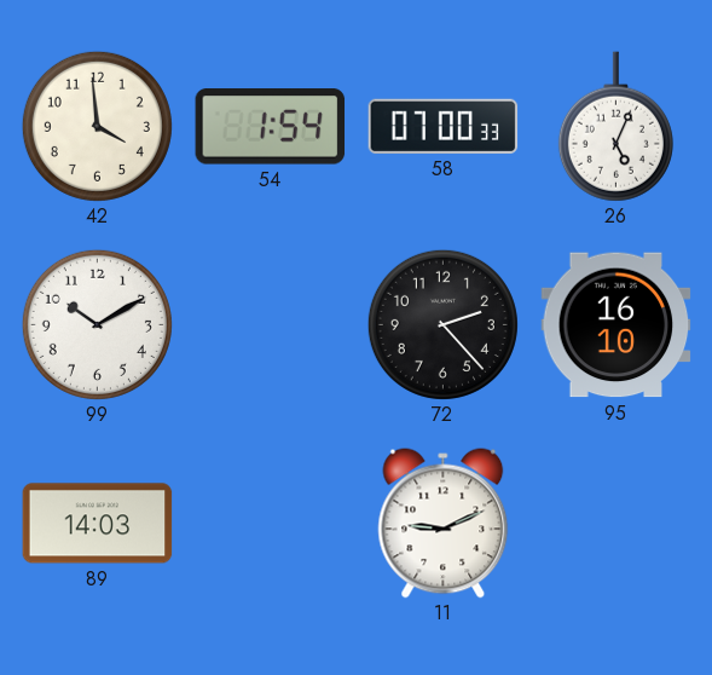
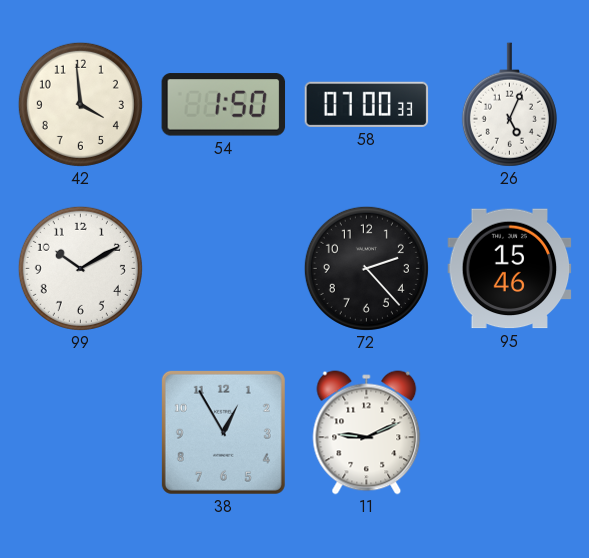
54: 1:54 -> 1:50 (224, 105)
95: 16:10 -> 15:46 (510, 269)
89: 14:03 -> none (98, 524)
38: none -> 12:55 (223, 432)
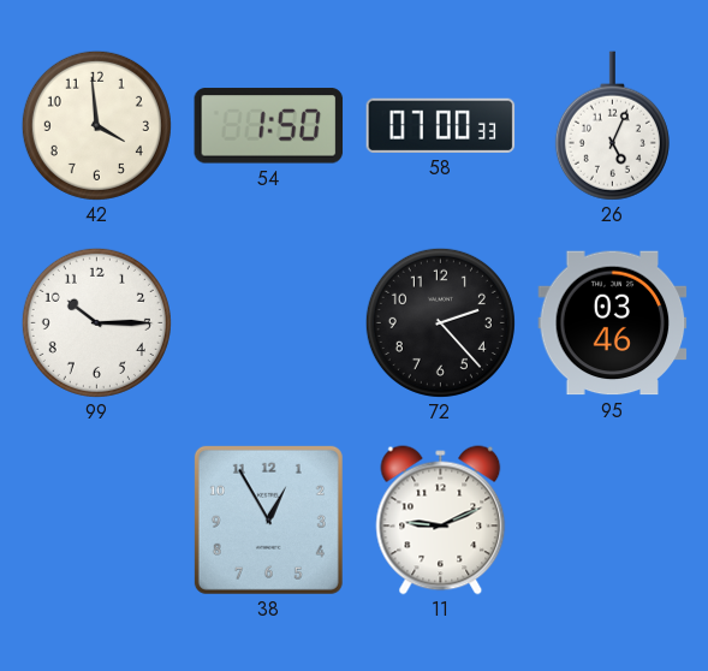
99: 10:10 -> 10:15 (96, 322)
95: 15:46 -> 03:46 (613, 323)
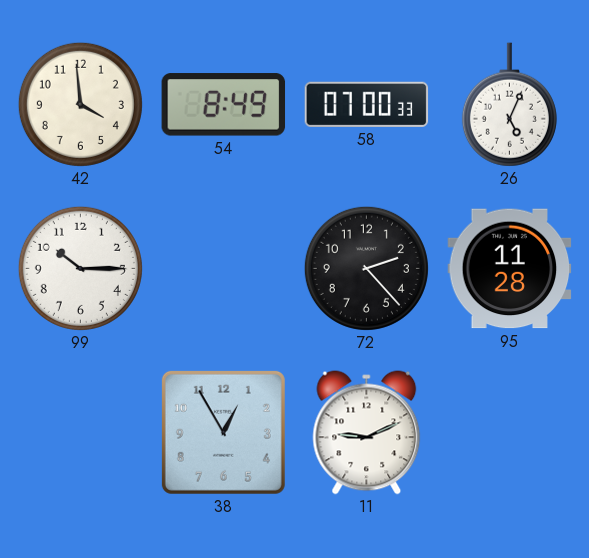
54: 1:50 -> 8:49 (224, 105)
95: 03:46 -> 11:28 (510, 269)
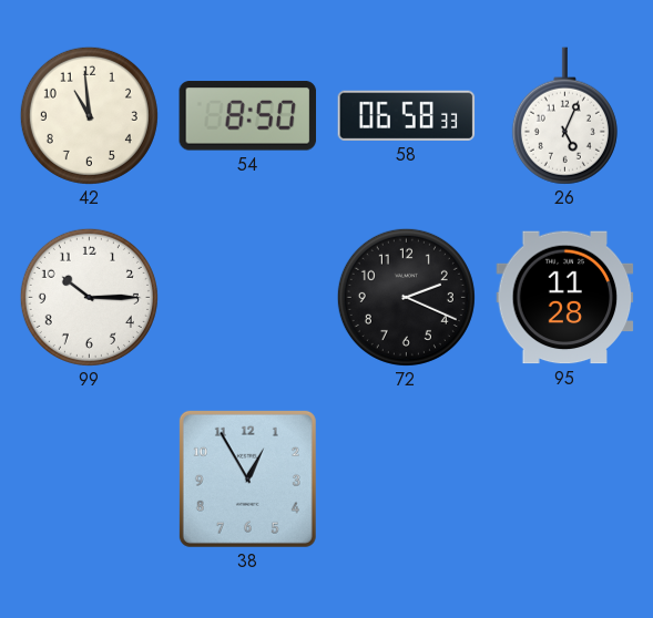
42: 3:59 -> 10:59 (89, 115)
54: 8:49 -> 8:50 (248, 116)
58: 07:00 -> 06:58 (407, 115)
72: 2:23 -> 2:19 (406, 297)
11: 9:11 -> none (367, 433)
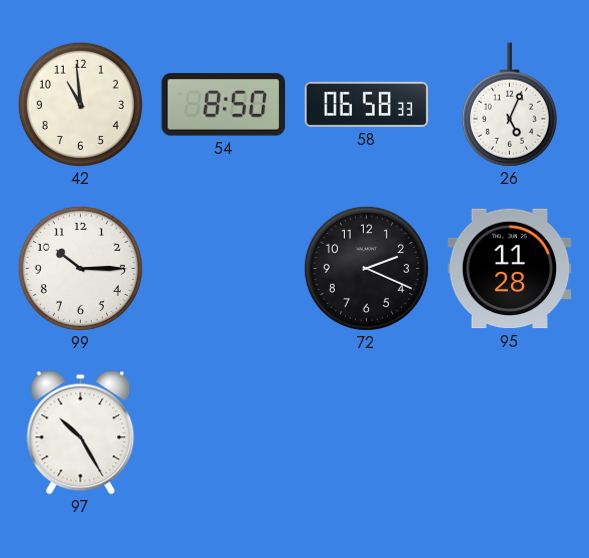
97: none -> 10:25 (81, 433)
38: 12:55 -> none (247, 478)
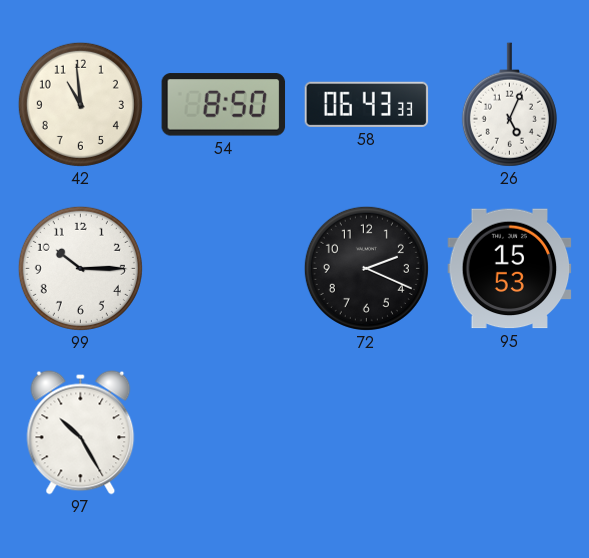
58: 06:58 -> 06:43 (367, 104)
95: 11:28 -> 15:53 (510, 269)
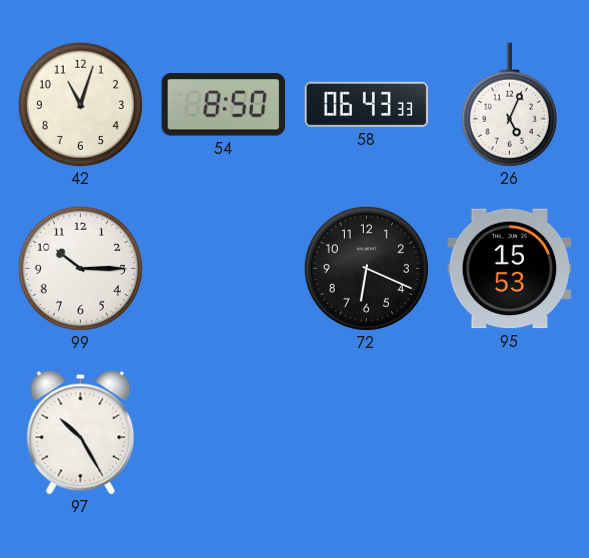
42: 10:59 -> 11:03 (80, 104)
72: 2:19 -> 6:19 (366, 268)
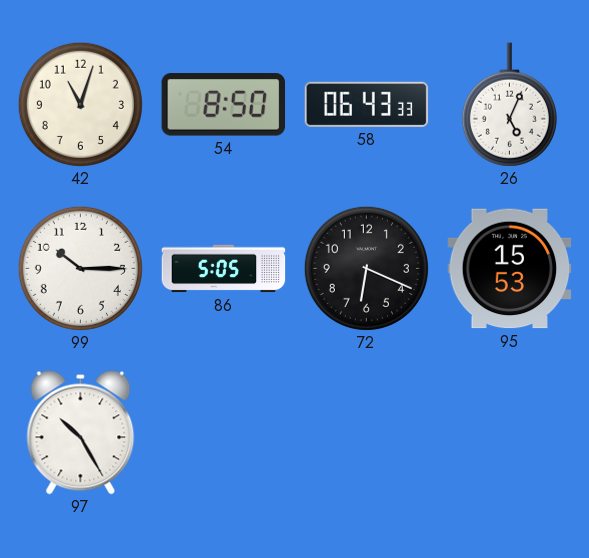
86: none -> 5:05 (224, 269)
